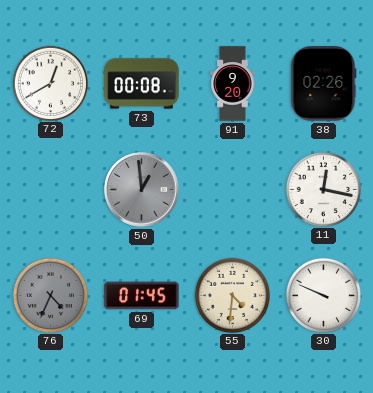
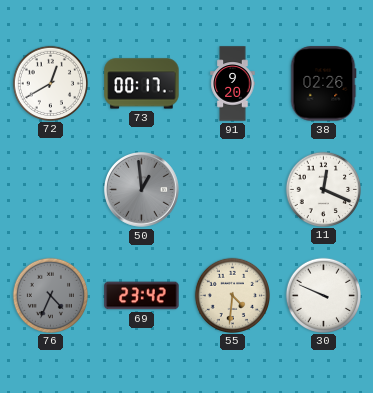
73: 00:08 -> 00:17 (142, 84)
11: 12:17 -> 12:19 (323, 189)
69: 01:45 -> 23:42 (142, 296)
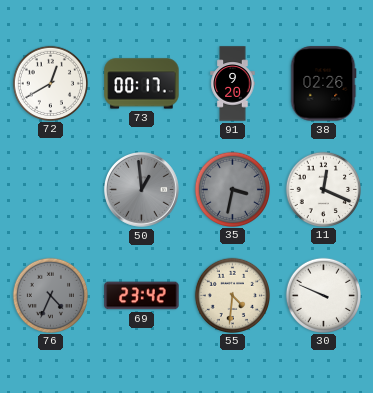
35: none -> 3:32 (232, 189)
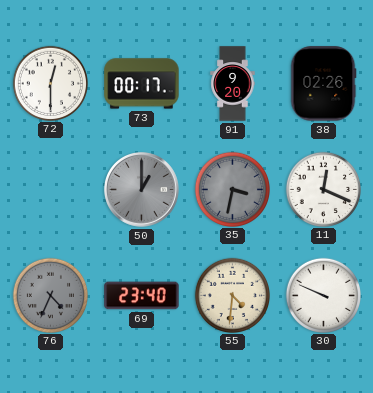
72: 12:40 -> 12:30 (50, 83)
50: 12:59 -> 1:00 (142, 190)
69: 23:42 -> 23:40 (142, 296)
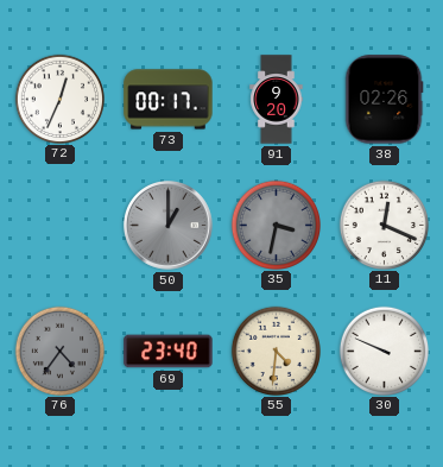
72: 12:30 -> 12:34 (59, 99)
76: 4:34 -> 4:36 (59, 351)
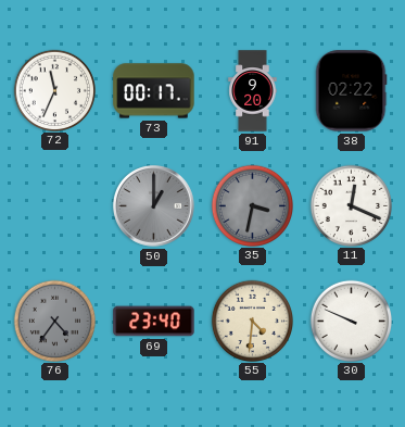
72: 12:34 -> 11:34 (54, 90)
38: 02:26 -> 02:22 (351, 91)
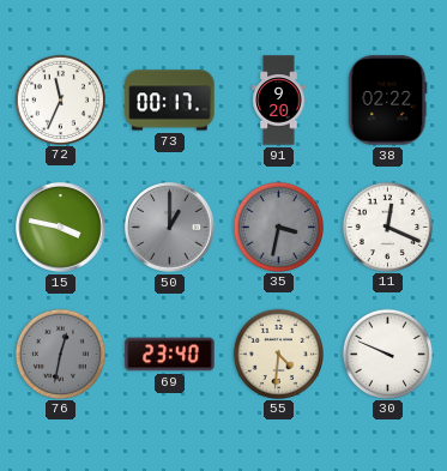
15: none -> 3:47 (61, 228)
76: 4:36 -> 12:32 (60, 354)
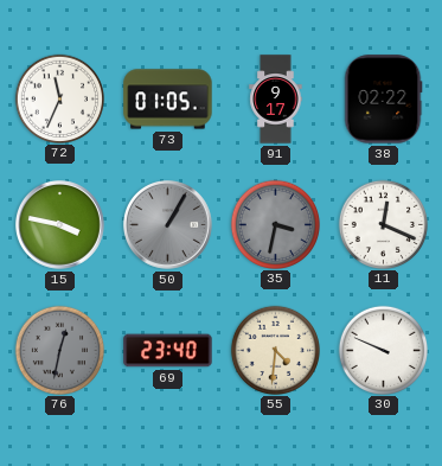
73: 00:17 -> 01:05 (168, 100)
91: 9:20 -> 9:17 (276, 100)
50: 1:00 -> 1:05 (168, 225)
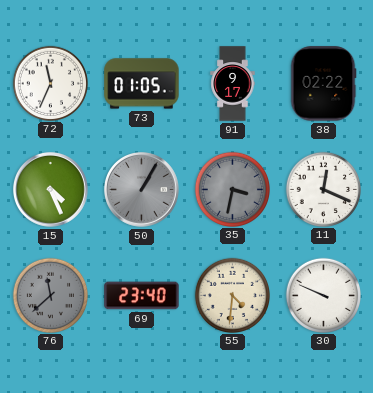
15: 3:47 -> 4:26 (51, 190)
76: 12:32 -> 11:38 (50, 295)
